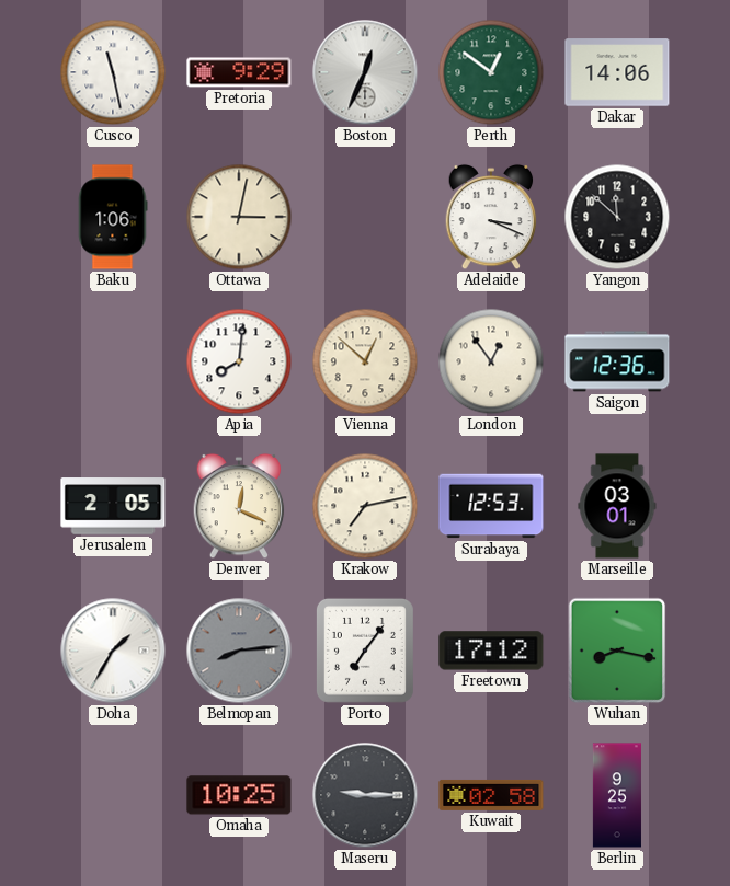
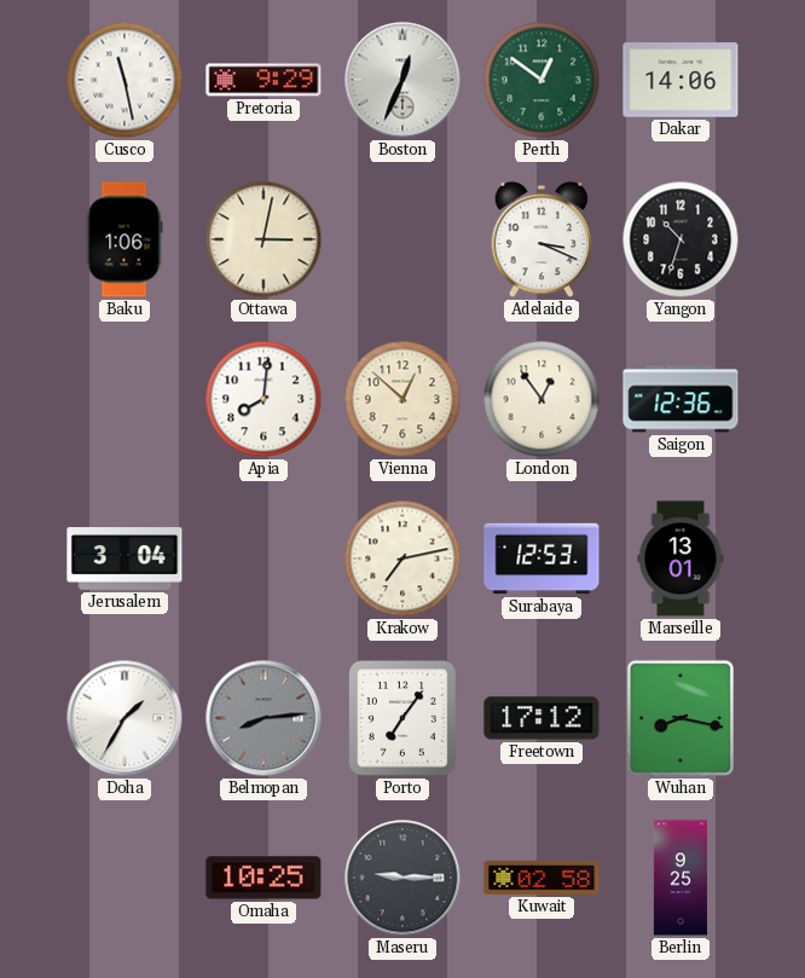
Yangon: 11:52 -> 10:33 (681, 239)
Jerusalem: 2:05 -> 3:04 (124, 559)
Denver: 12:19 -> none (239, 506)
Marseille: 03:01 -> 13:01 (681, 559)
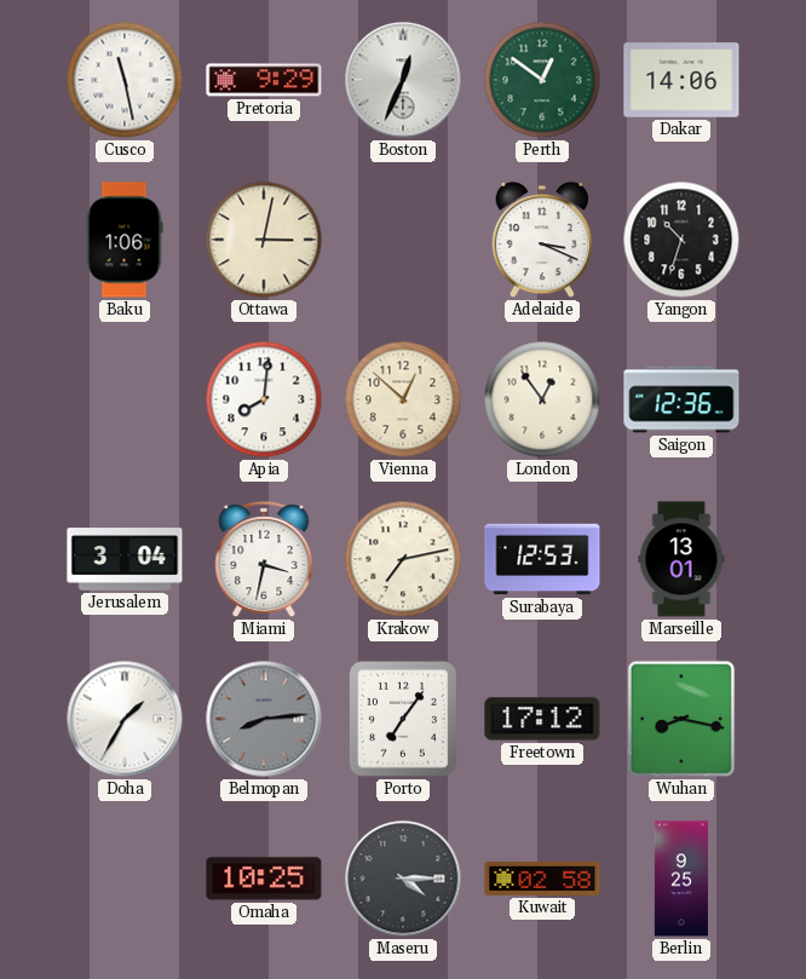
Miami: none -> 3:32 (264, 559)
Maseru: 9:15 -> 4:15 (403, 879)
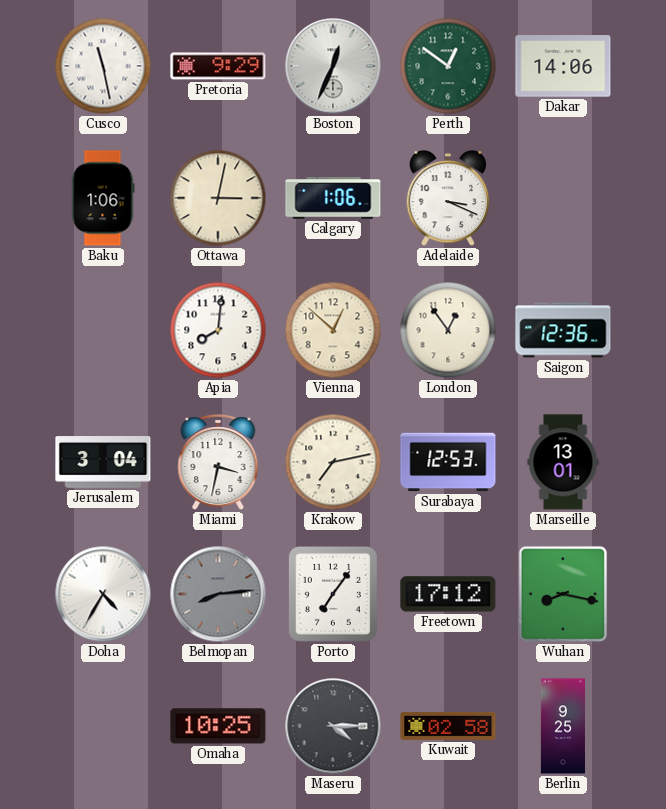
Calgary: none -> 1:06 (333, 198)
Yangon: 10:33 -> none (681, 240)
Doha: 1:35 -> 4:35 (103, 594)
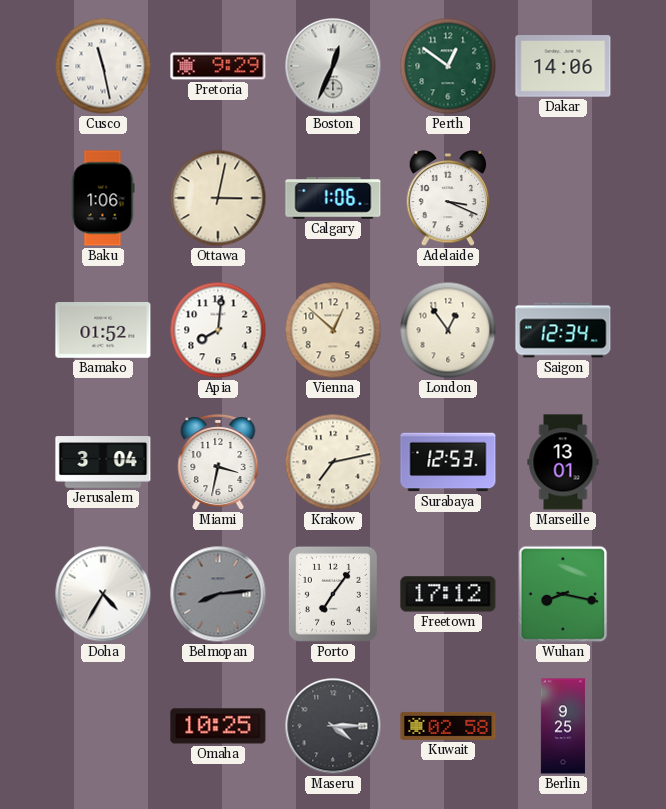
Bamako: none -> 01:52 (103, 330)
Saigon: 12:36 -> 12:34 (563, 330)
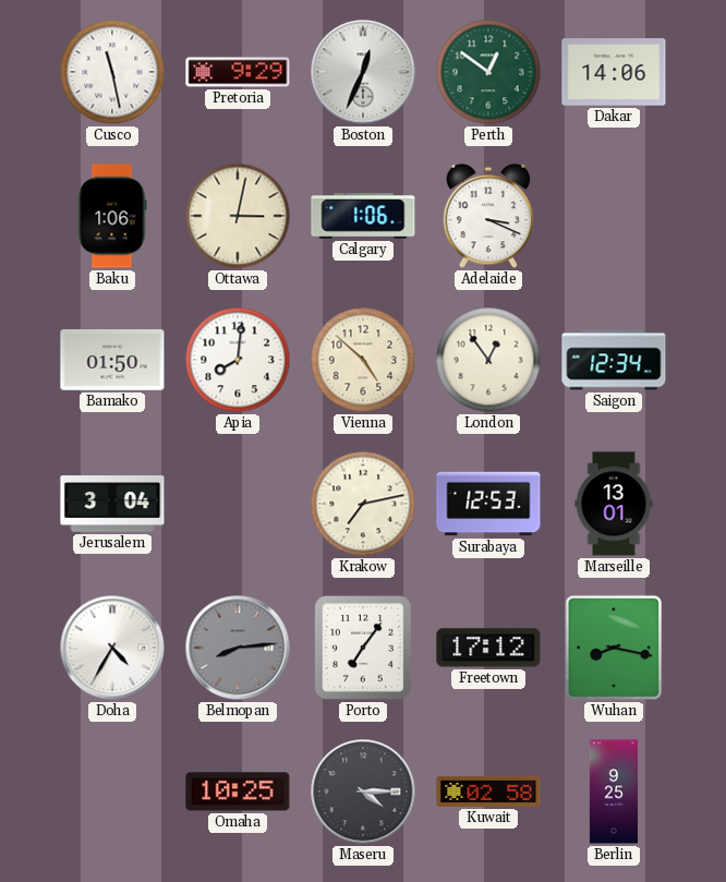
Bamako: 01:52 -> 01:50 (112, 360)
Vienna: 12:52 -> 4:52 (363, 360)
Miami: 3:32 -> none (218, 462)
